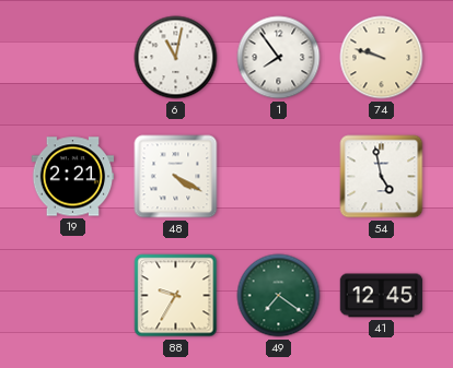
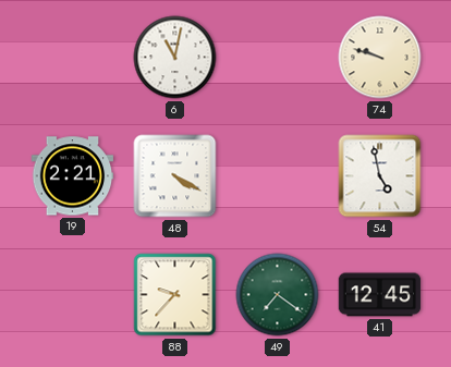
1: 7:54 -> none (279, 58)
88: 9:35 -> 9:37 (175, 295)
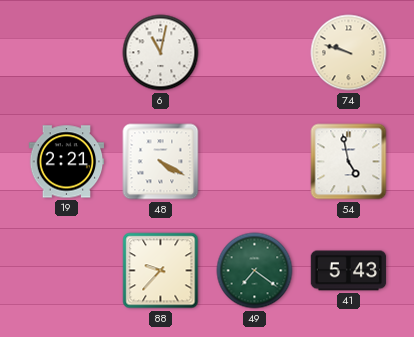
41: 12:45 -> 5:43 (349, 271)
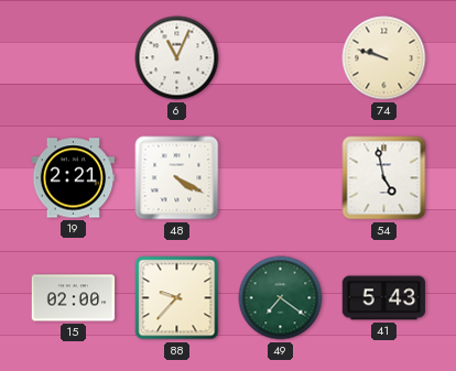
6: 11:02 -> 11:04 (177, 58)
15: none -> 02:00 (74, 298)
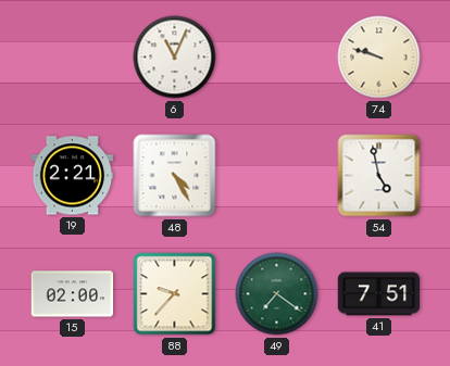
48: 4:20 -> 4:25 (175, 176)
41: 5:43 -> 7:51 (379, 294)
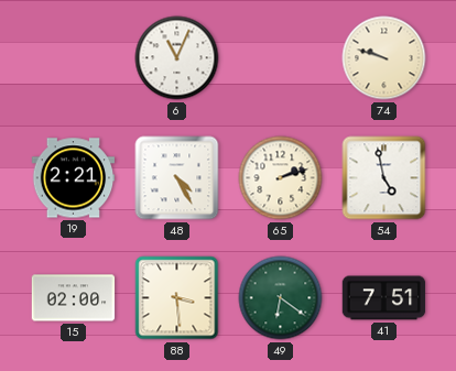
65: none -> 2:12 (281, 178)
88: 9:37 -> 3:29 (177, 298)
49: 7:21 -> 6:21 (281, 298)
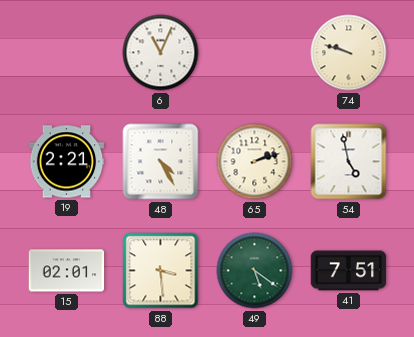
15: 02:00 -> 02:01 (67, 271)
49: 6:21 -> 5:21 (255, 271)
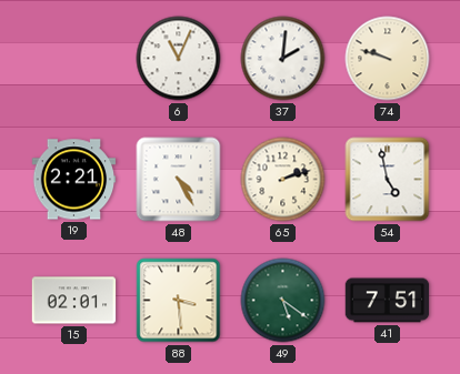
37: none -> 2:01 (283, 59)
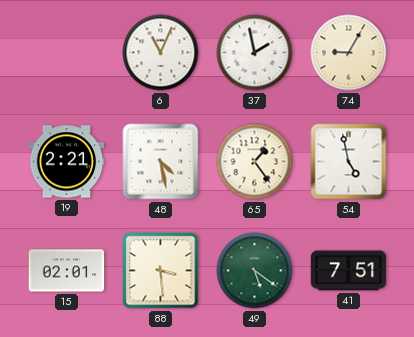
37: 2:01 -> 1:58 (255, 53)
74: 9:48 -> 9:05 (349, 53)
48: 4:25 -> 4:28 (161, 162)
65: 2:12 -> 1:24 (255, 162)
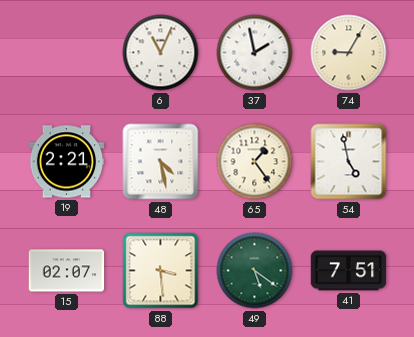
15: 02:01 -> 02:07 (67, 271)
